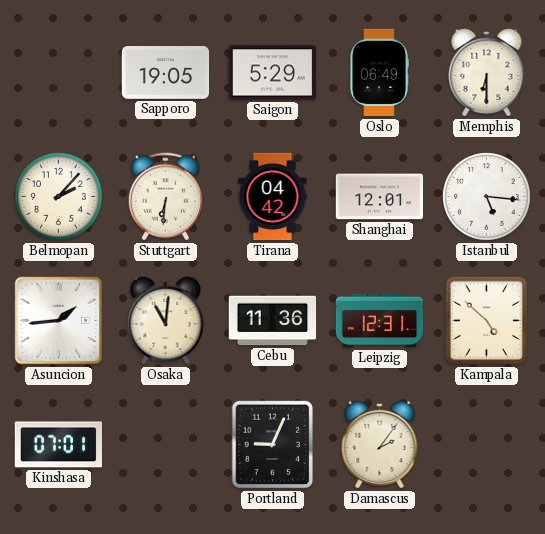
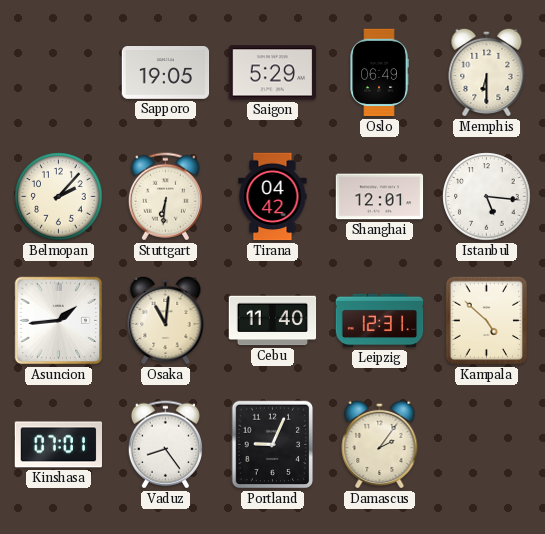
Cebu: 11:36 -> 11:40 (273, 321)
Vaduz: none -> 8:24 (165, 445)
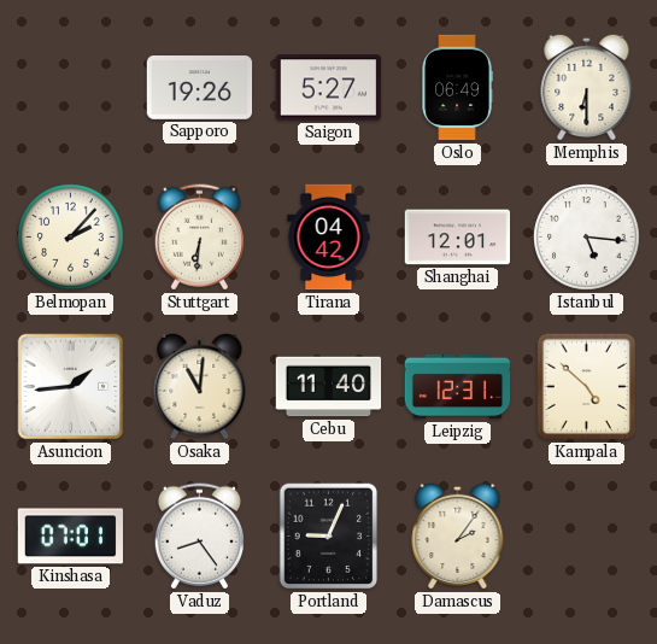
Sapporo: 19:05 -> 19:26 (200, 88)
Saigon: 5:29 -> 5:27 (329, 88)
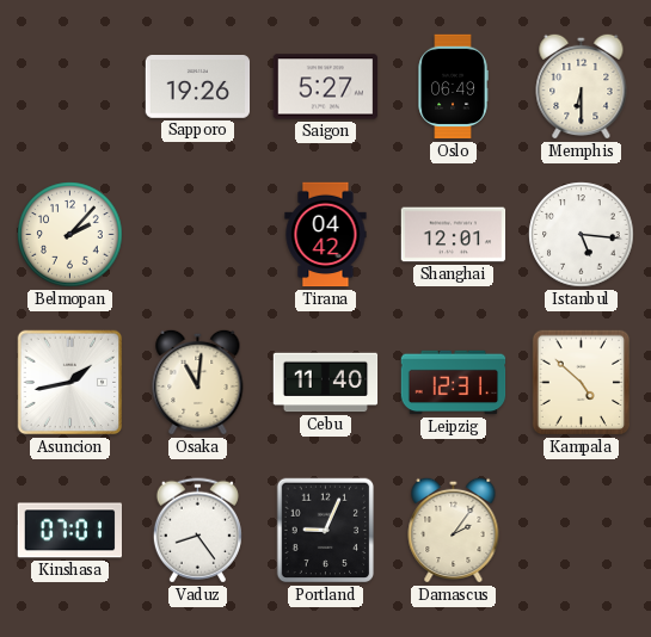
Stuttgart: 6:31 -> none (199, 238)
Asuncion: 1:44 -> 1:43 (70, 383)
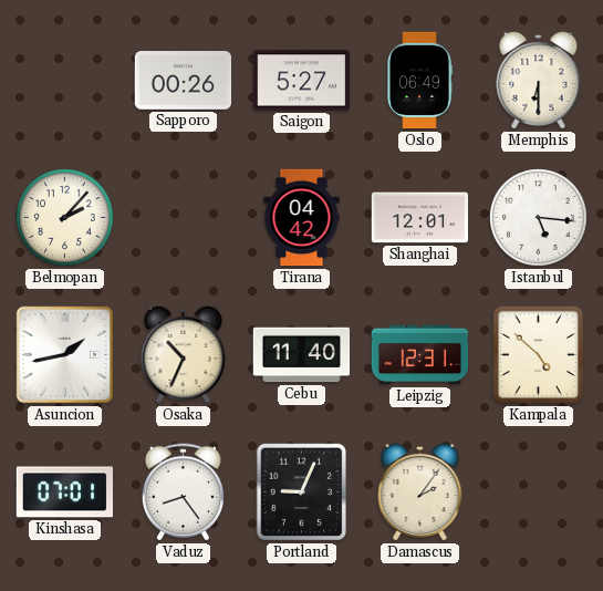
Sapporo: 19:26 -> 00:26 (184, 81)
Osaka: 11:01 -> 10:34 (184, 354)
